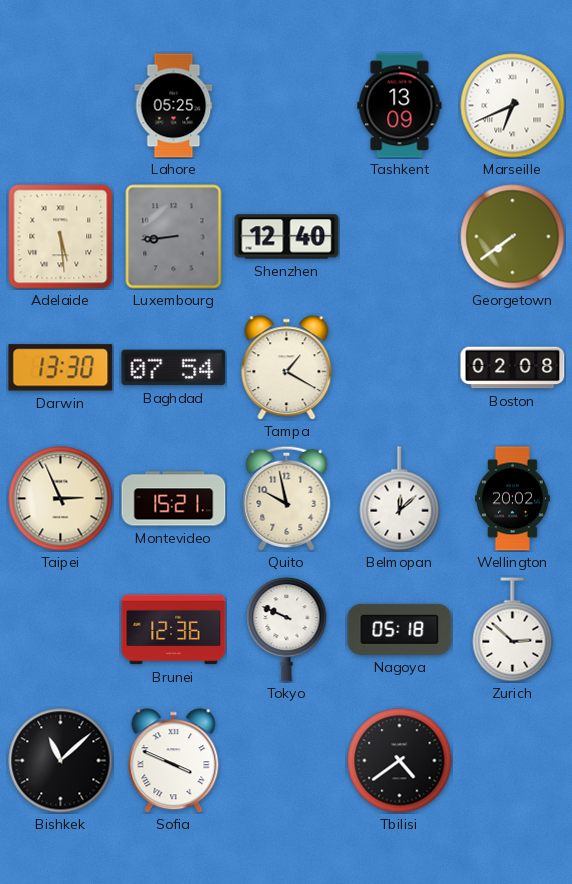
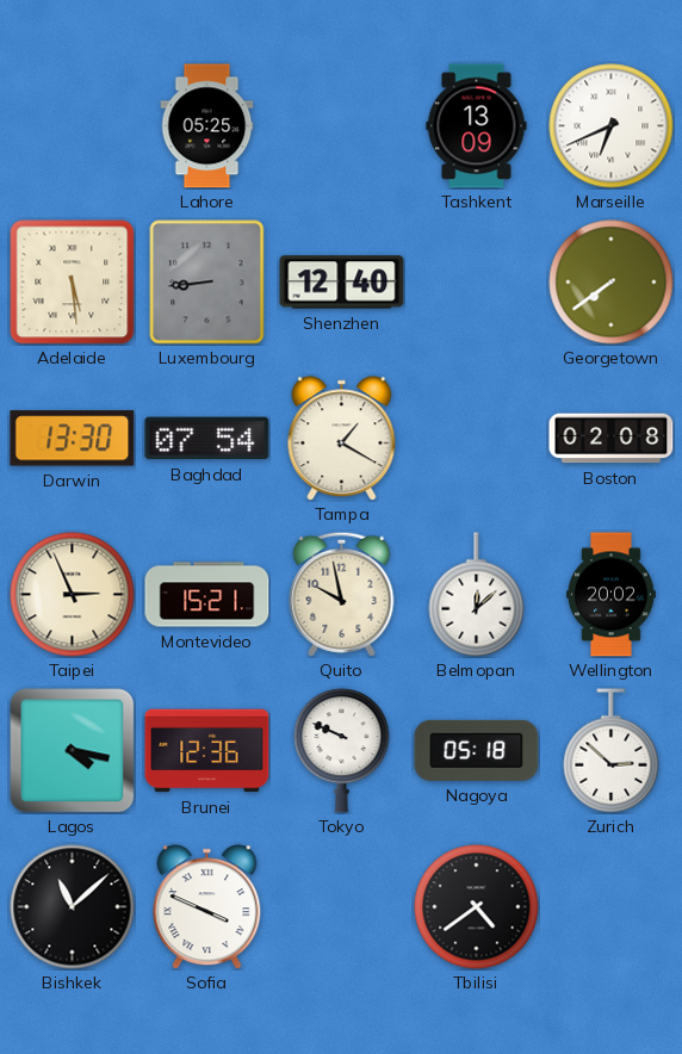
Lagos: none -> 4:17 (72, 750)
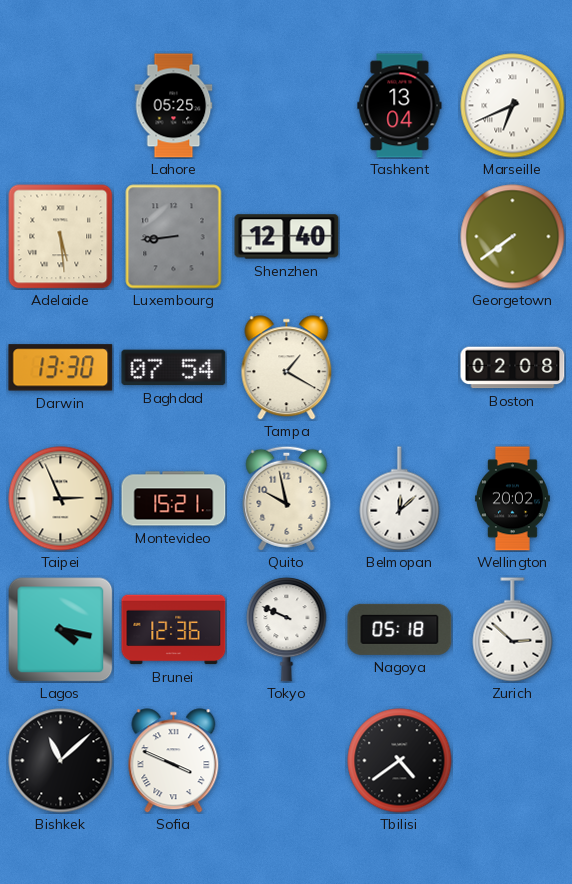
Tashkent: 13:09 -> 13:04 (400, 106)
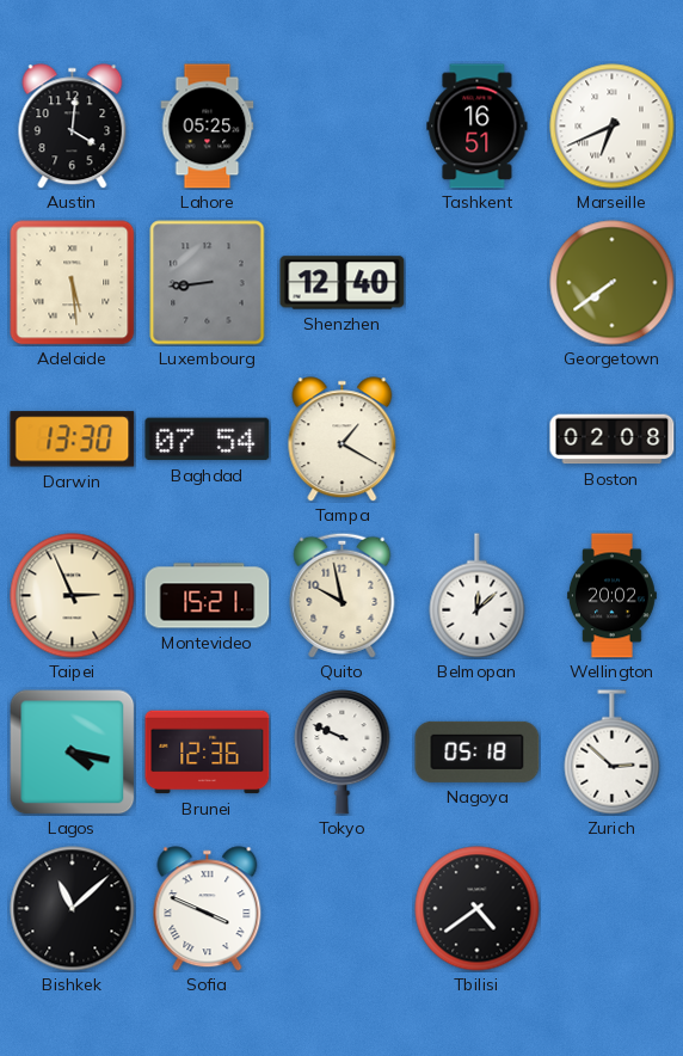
Austin: none -> 4:01 (73, 127)
Tashkent: 13:04 -> 16:51 (478, 127)
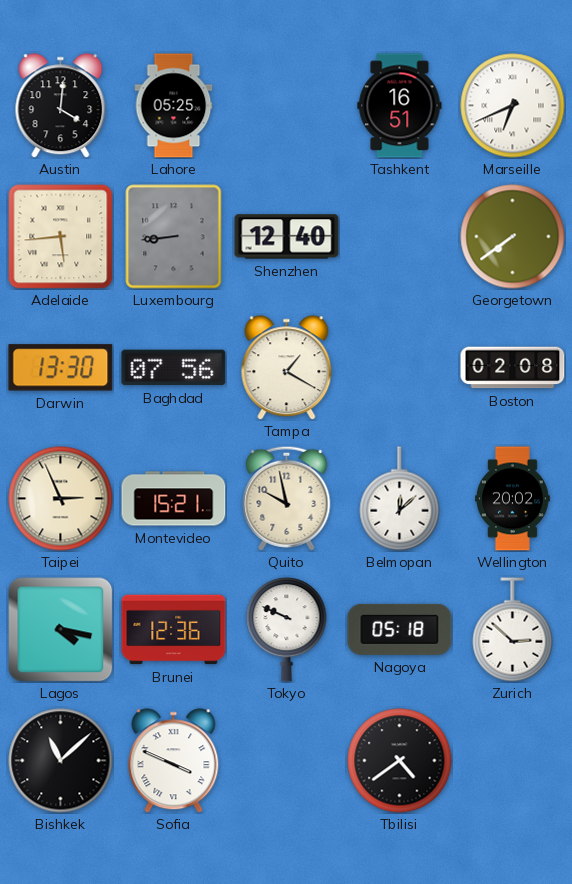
Adelaide: 5:29 -> 5:44 (60, 236)
Baghdad: 07:54 -> 07:56 (174, 368)
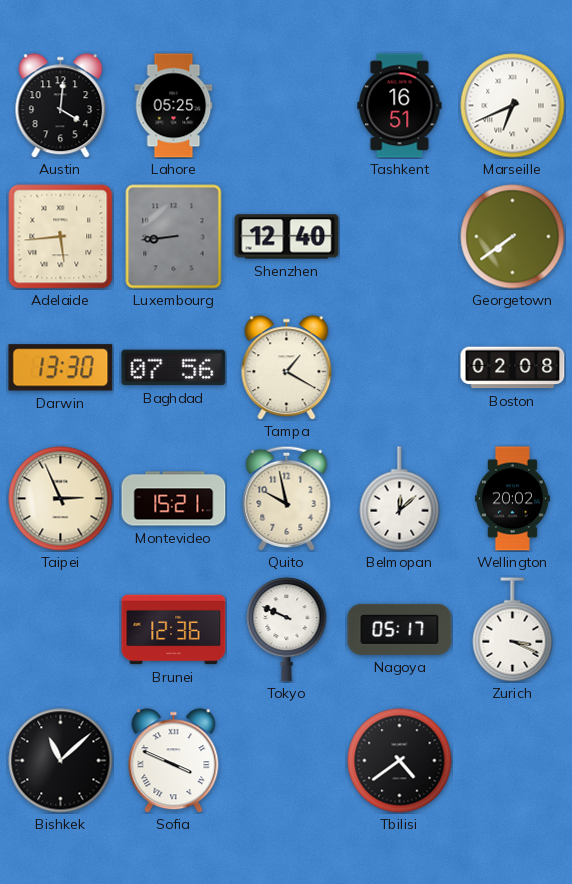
Lagos: 4:17 -> none (60, 629)
Nagoya: 05:18 -> 05:17 (400, 629)
Zurich: 2:52 -> 3:19 (513, 630)
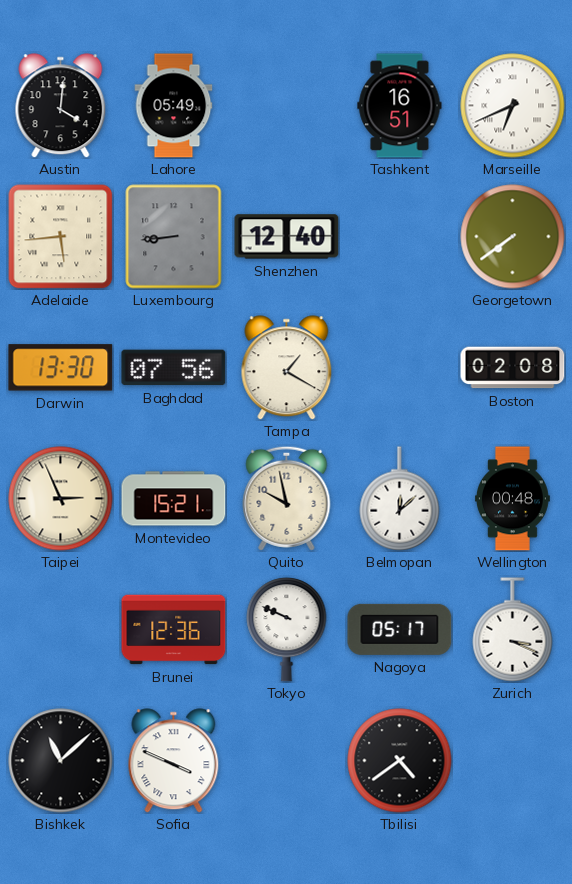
Lahore: 05:25 -> 05:49 (174, 106)
Wellington: 20:02 -> 00:48 (513, 499)
